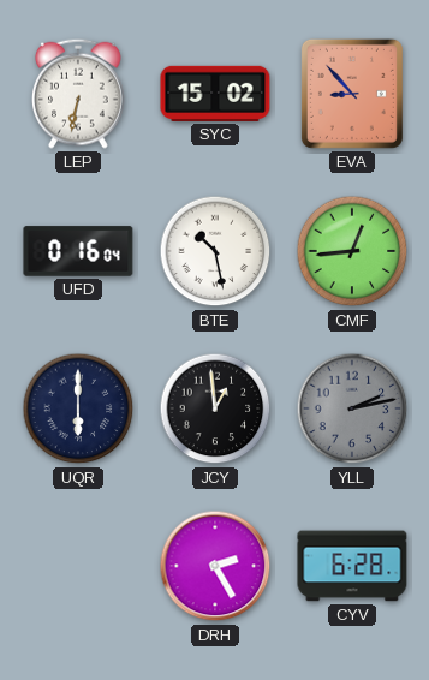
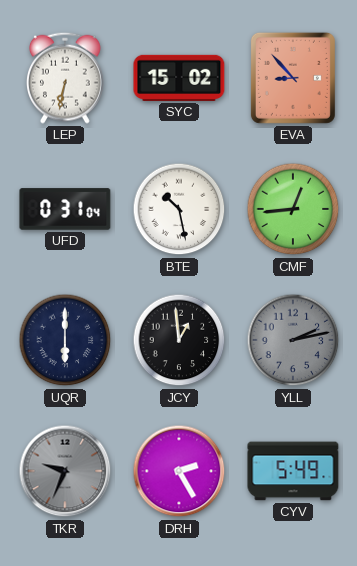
UFD: 0:16 -> 0:31 (65, 209)
TKR: none -> 9:34 (65, 471)
CYV: 6:28 -> 5:49 (293, 471)
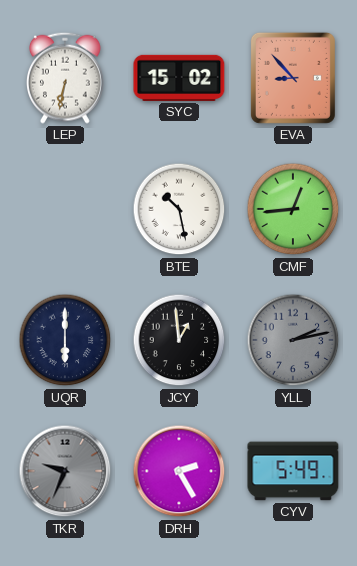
UFD: 0:31 -> none (65, 209)
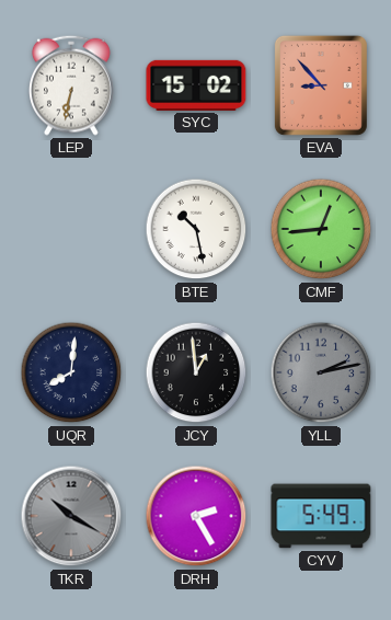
UQR: 6:00 -> 8:01 (71, 372)
TKR: 9:34 -> 10:20 (71, 516)
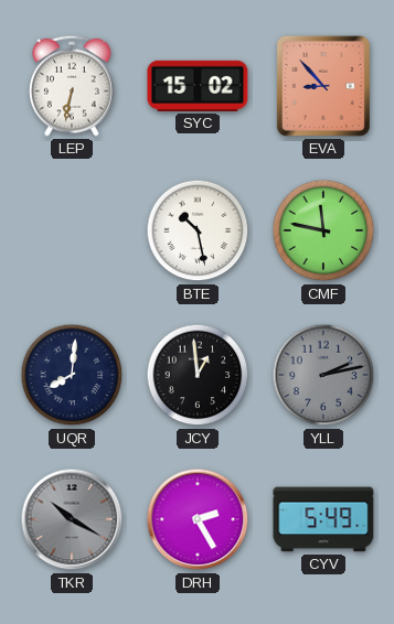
CMF: 12:44 -> 11:47 (323, 230)
